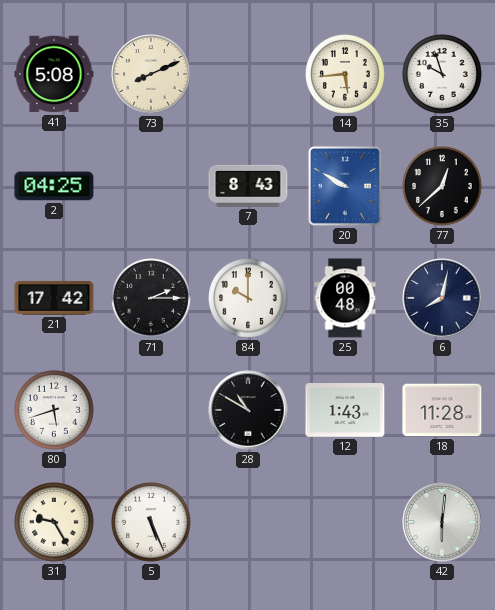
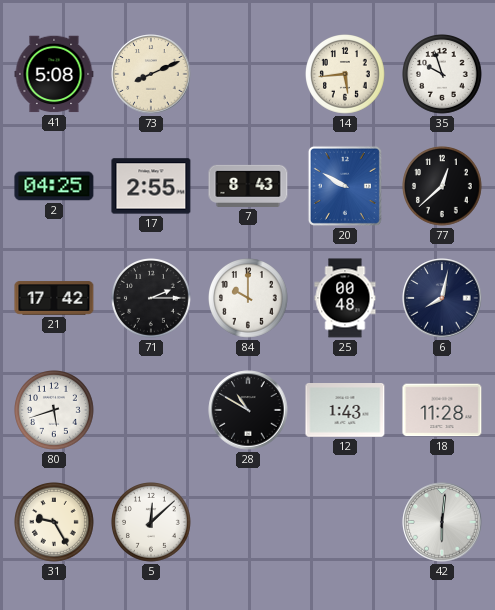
17: none -> 2:55 (151, 186)
5: 5:26 -> 12:08 (152, 523)
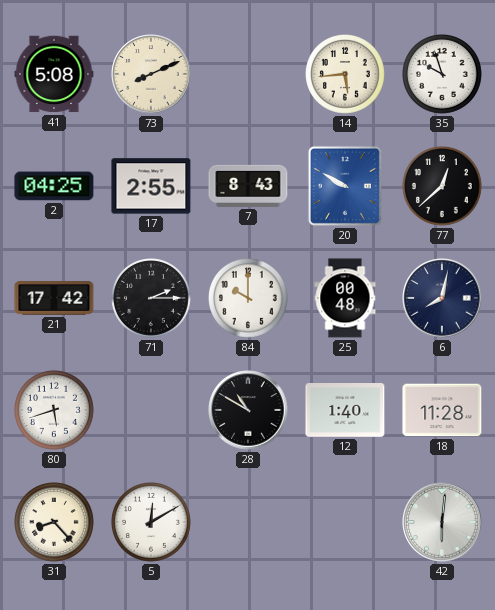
12: 1:43 -> 1:40 (345, 411)
31: 9:25 -> 8:23 (55, 523)
5: 12:08 -> 12:10 (152, 523)
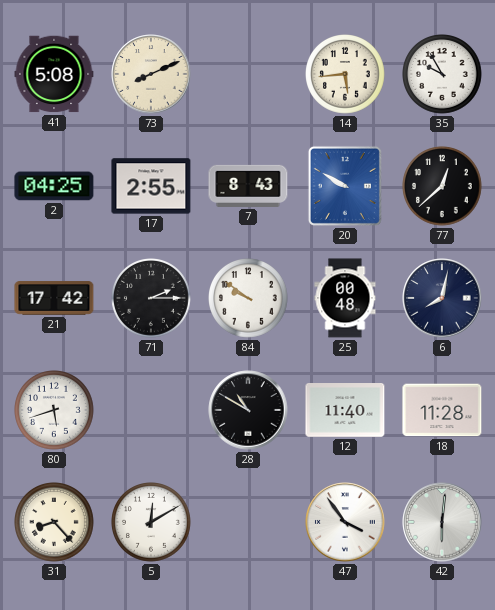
35: 9:57 -> 9:55 (443, 75)
84: 10:00 -> 9:51 (249, 299)
12: 1:40 -> 11:40 (345, 411)
47: none -> 3:54 (345, 522)
